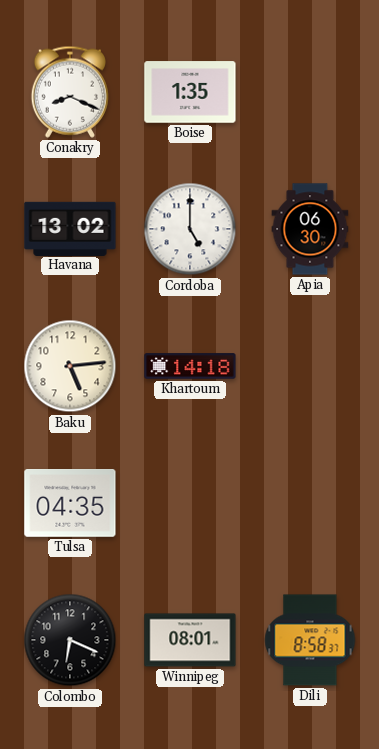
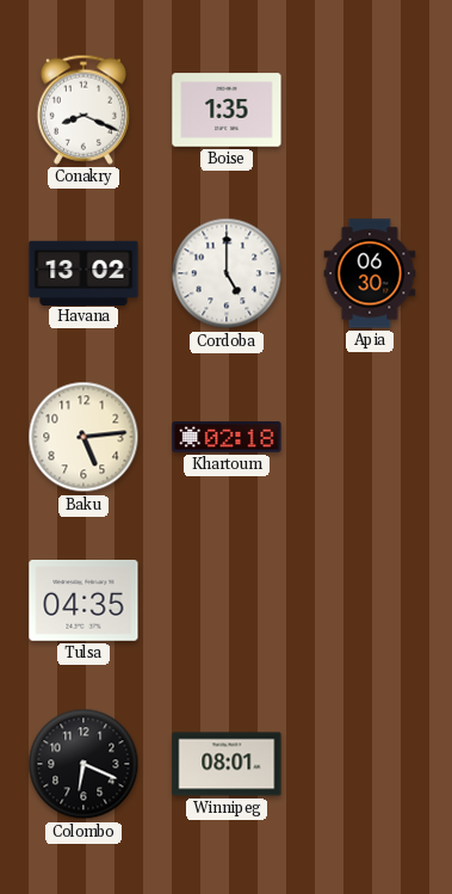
Khartoum: 14:18 -> 02:18 (227, 437)
Dili: 8:58 -> none (310, 640)
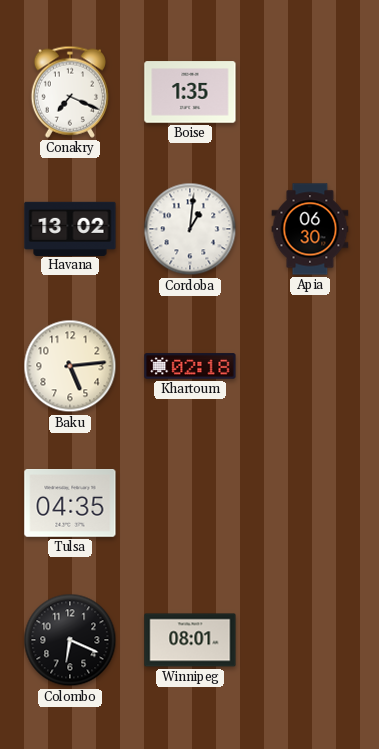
Conakry: 8:19 -> 7:19 (70, 92)
Cordoba: 5:00 -> 1:01 (190, 229)
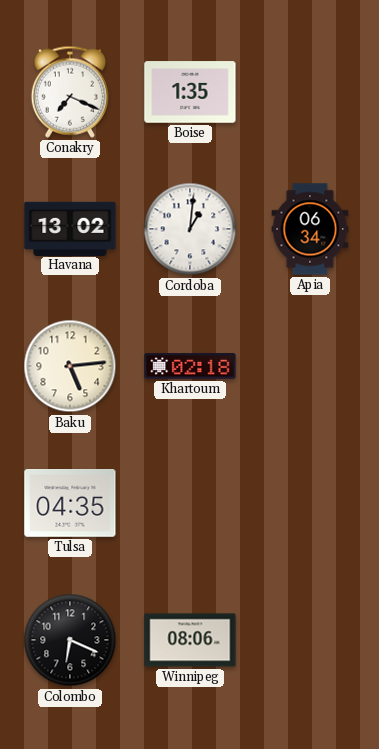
Apia: 06:30 -> 06:34 (310, 229)
Winnipeg: 08:01 -> 08:06 (190, 640)
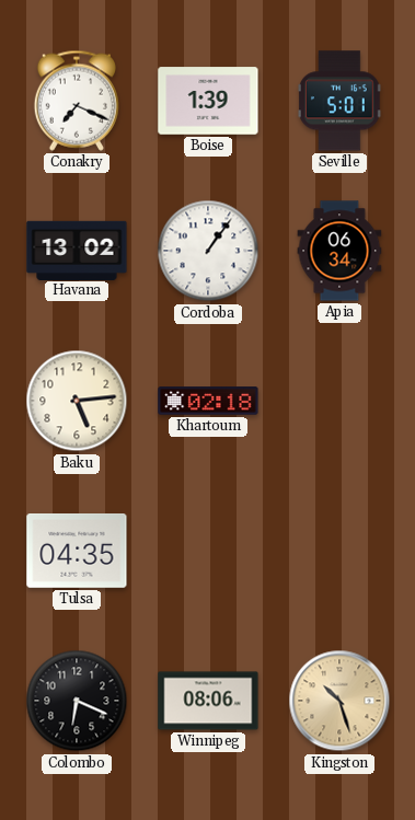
Boise: 1:35 -> 1:39 (208, 101)
Seville: none -> 5:01 (339, 101)
Cordoba: 1:01 -> 1:06 (208, 251)
Kingston: none -> 10:27 (339, 701)
